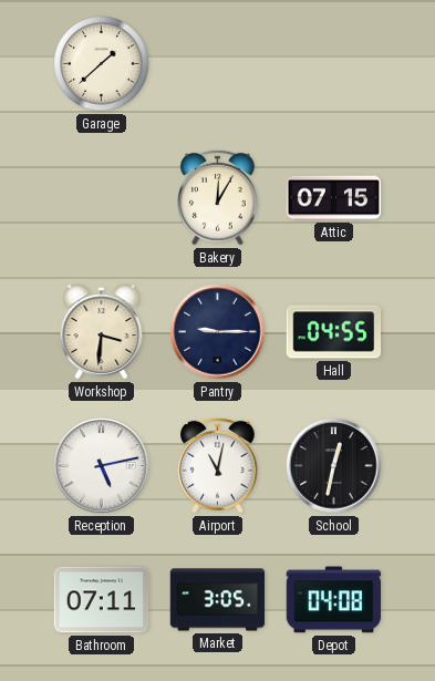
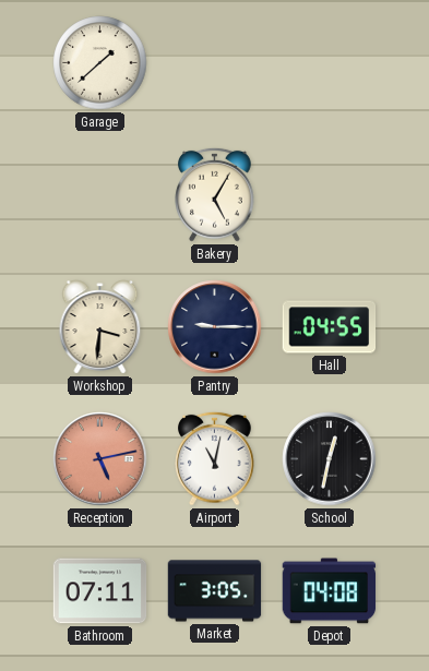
Bakery: 12:05 -> 5:05 (215, 194)
Attic: 07:15 -> none (334, 198)
Reception dial: white -> salmon (100, 459)
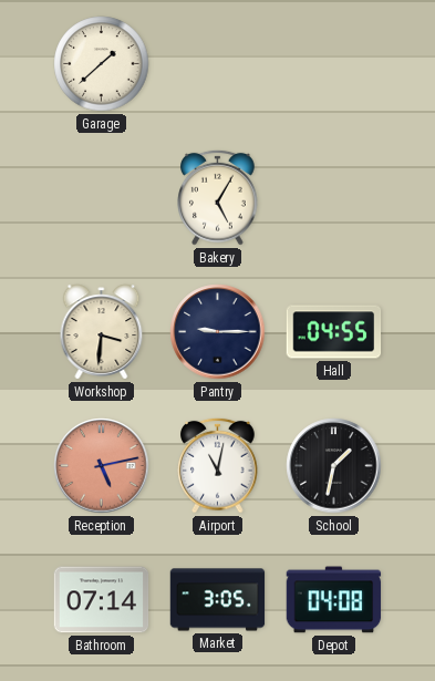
School: 12:32 -> 1:32 (334, 466)
Bathroom: 07:11 -> 07:14 (102, 600)
